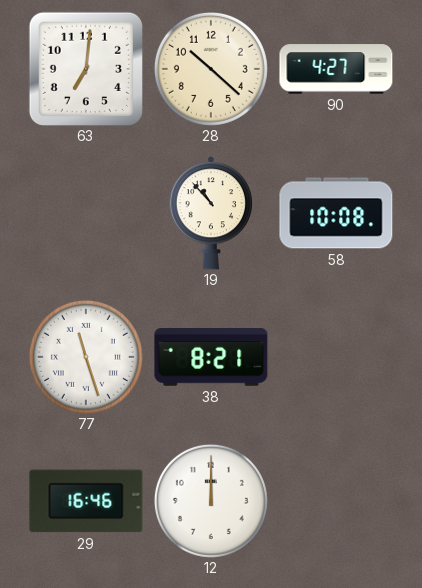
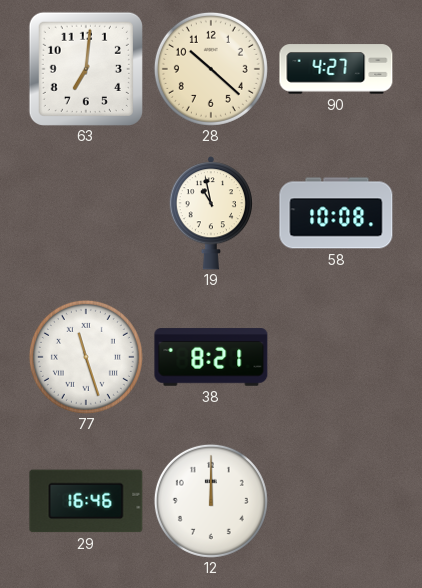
19: 10:53 -> 10:58 (210, 213)
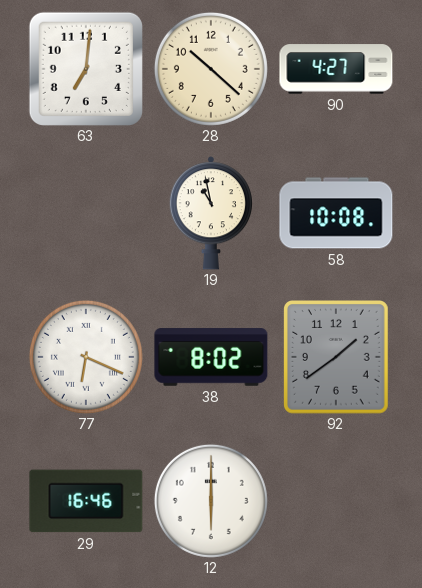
77: 11:27 -> 6:19 (86, 357)
38: 8:21 -> 8:02 (211, 357)
92: none -> 1:39 (337, 358)
12: 12:00 -> 6:00 (211, 501)
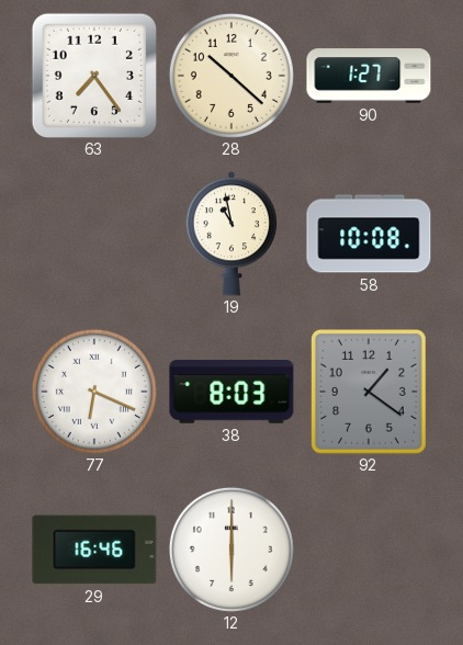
63: 7:01 -> 7:24 (94, 76)
90: 4:27 -> 1:27 (369, 76)
38: 8:02 -> 8:03 (231, 392)
92: 1:39 -> 1:21 (370, 393)
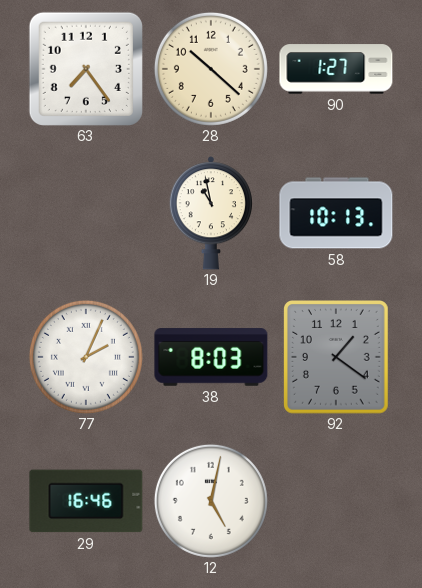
58: 10:08 -> 10:13 (336, 213)
77: 6:19 -> 2:04 (86, 357)
12: 6:00 -> 5:02 (211, 501)
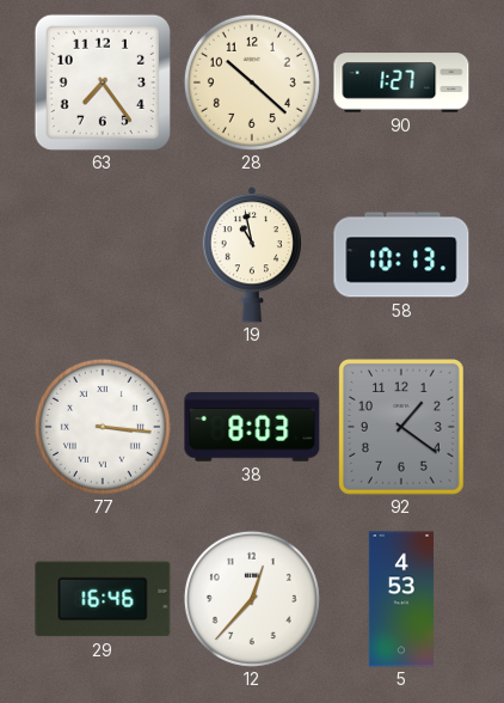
77: 2:04 -> 3:16 (103, 427)
12: 5:02 -> 12:37 (252, 599)
5: none -> 4:53 (401, 599)
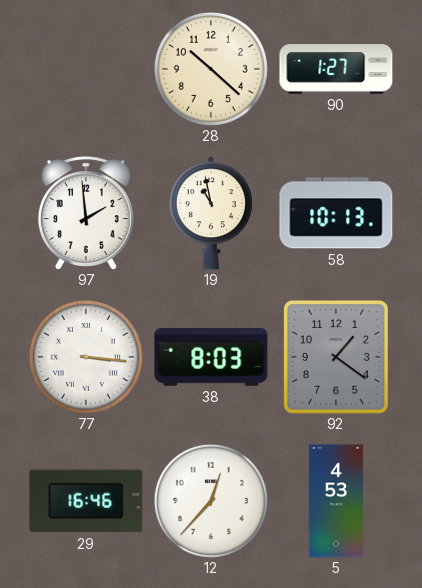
63: 7:24 -> none (103, 82)
97: none -> 1:59 (86, 213)
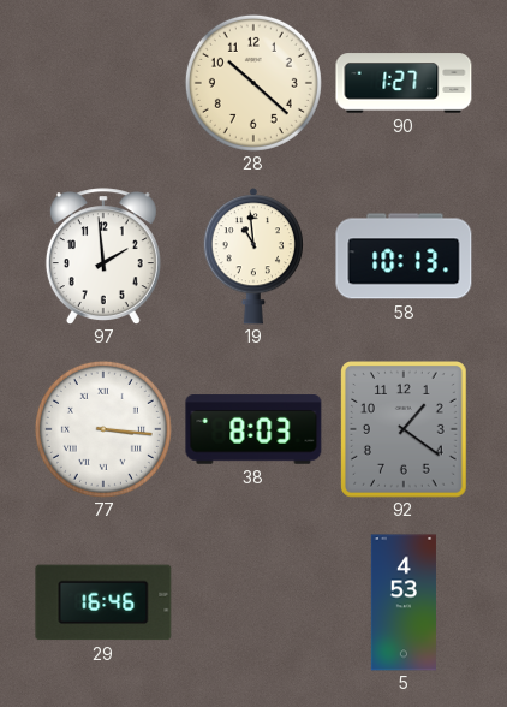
19: 10:58 -> 10:59 (252, 256)
12: 12:37 -> none (211, 501)
